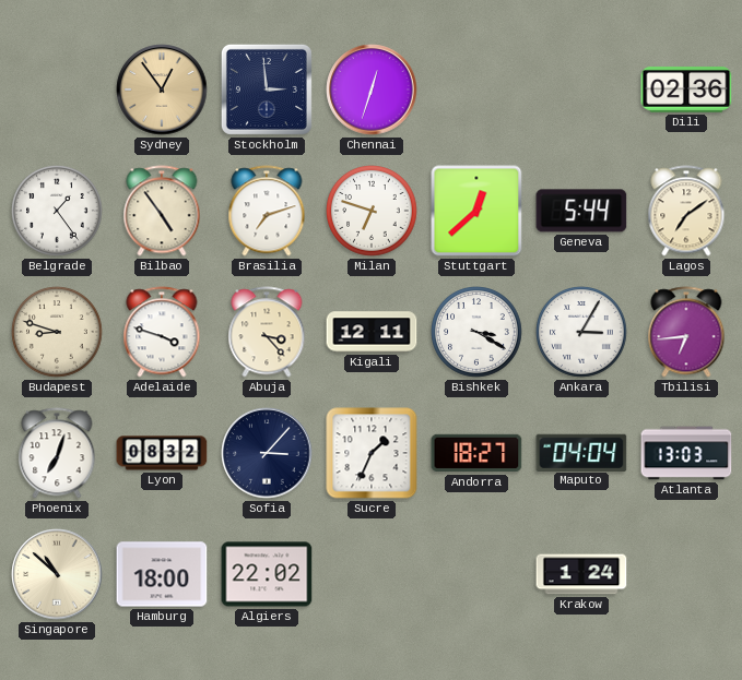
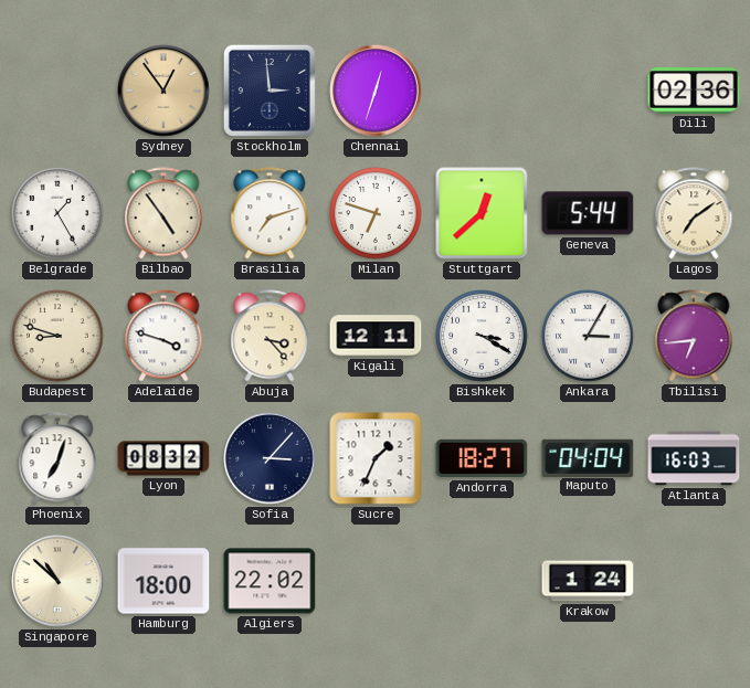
Belgrade: 1:24 -> 1:25 (57, 213)
Atlanta: 13:03 -> 16:03 (694, 458)
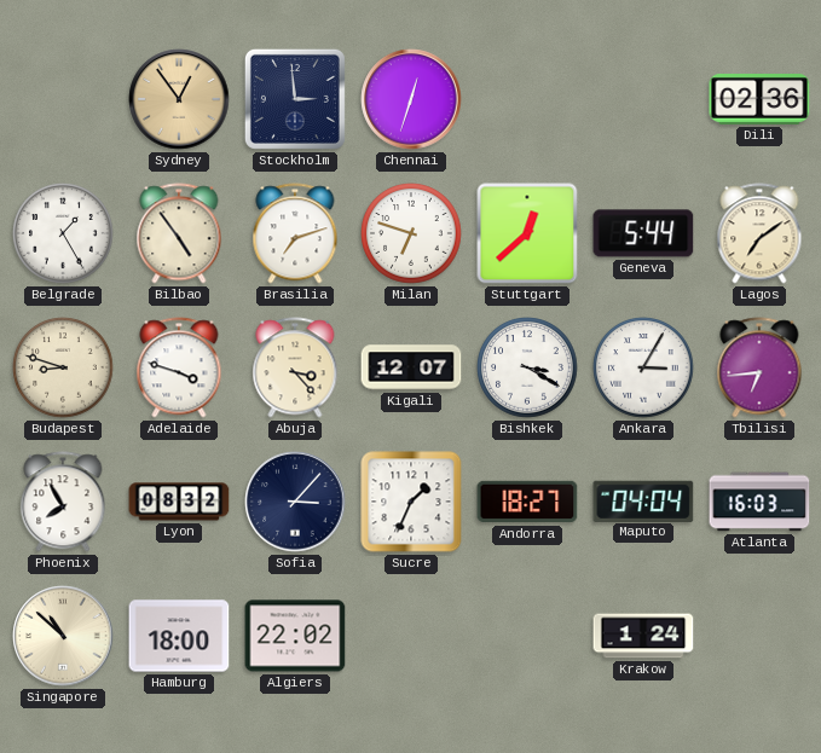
Kigali: 12:11 -> 12:07 (411, 367)
Phoenix: 7:03 -> 7:55 (63, 502)
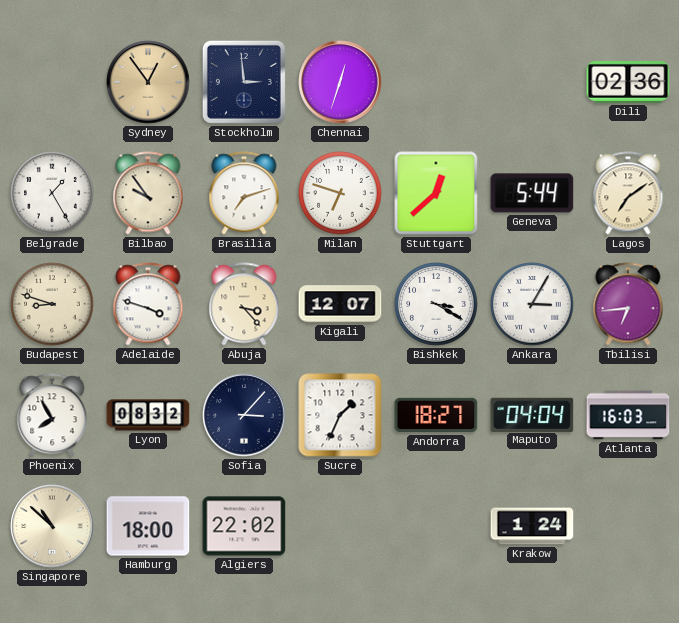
Bilbao: 4:54 -> 9:54 (148, 193)
